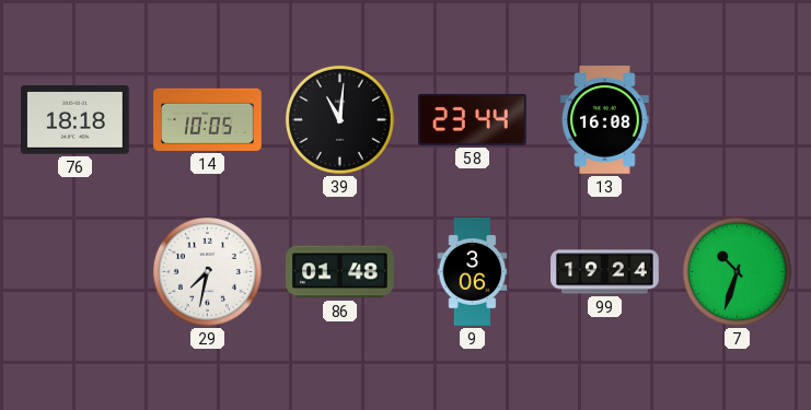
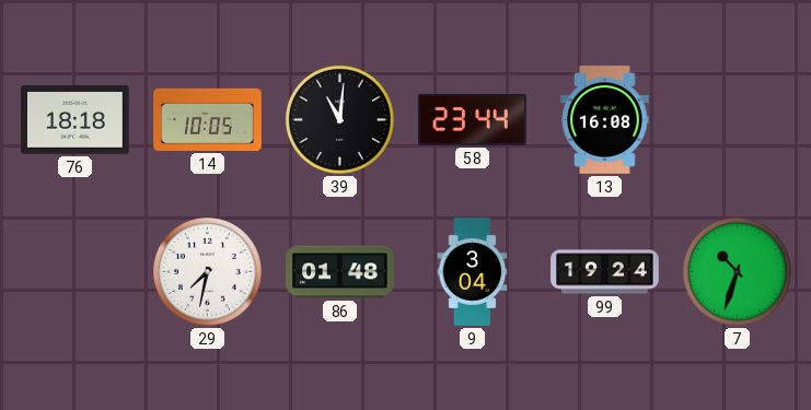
9: 3:06 -> 3:04 (473, 272)
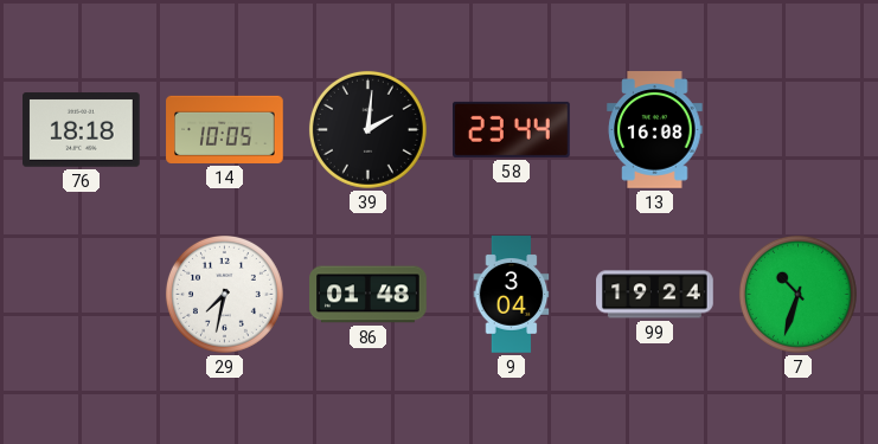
39: 11:01 -> 2:01 (367, 129)
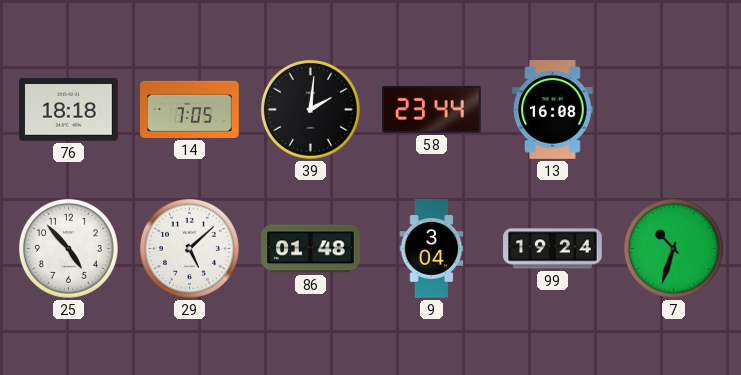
14: 10:05 -> 7:05 (190, 109)
25: none -> 4:53 (68, 248)
29: 7:32 -> 5:08 (189, 248)
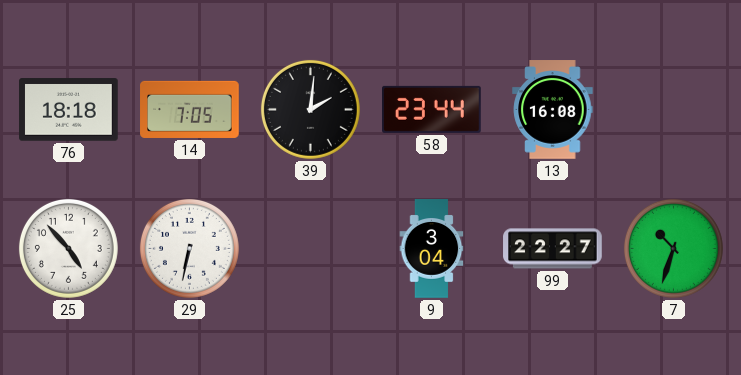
29: 5:08 -> 6:32 (189, 248)
86: 01:48 -> none (311, 249)
99: 19:24 -> 22:27 (553, 249)
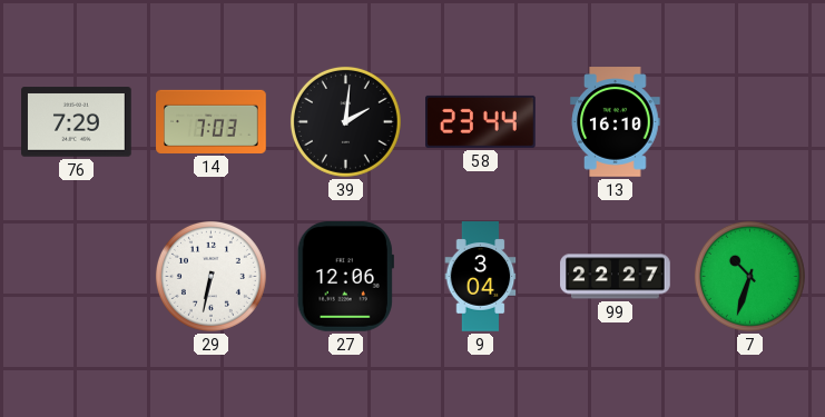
76: 18:18 -> 7:29 (77, 122)
14: 7:05 -> 7:03 (212, 121)
13: 16:08 -> 16:10 (616, 122)
25: 4:53 -> none (68, 248)
27: none -> 12:06 (345, 277)
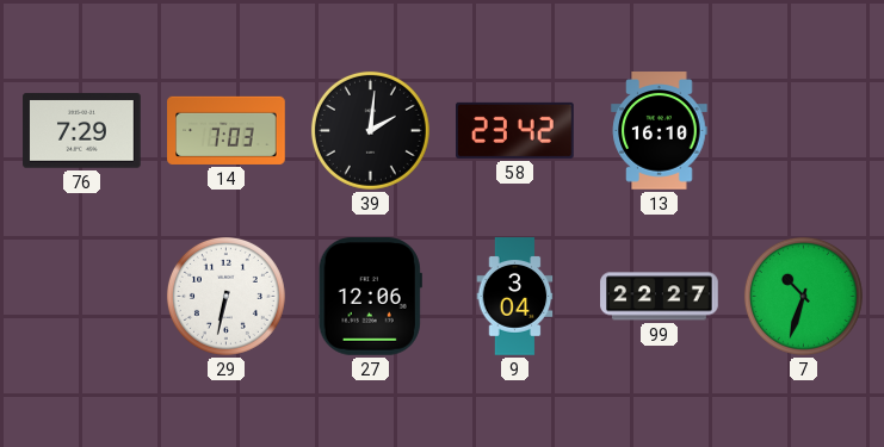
58: 23:44 -> 23:42 (515, 130)
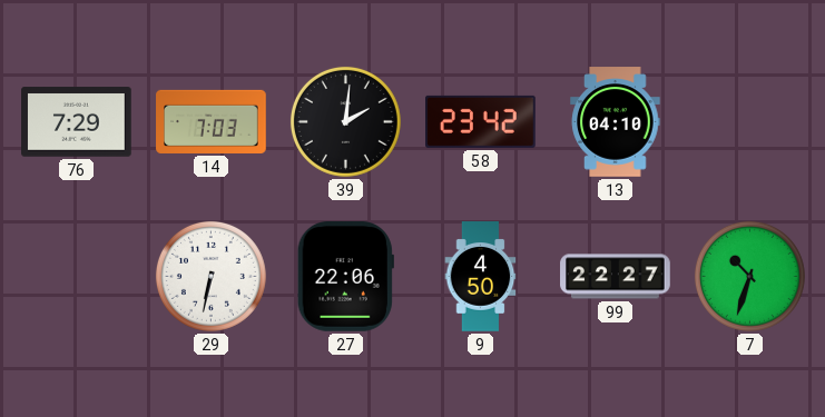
13: 16:10 -> 04:10 (616, 122)
27: 12:06 -> 22:06 (345, 277)
9: 3:04 -> 4:50 (481, 277)
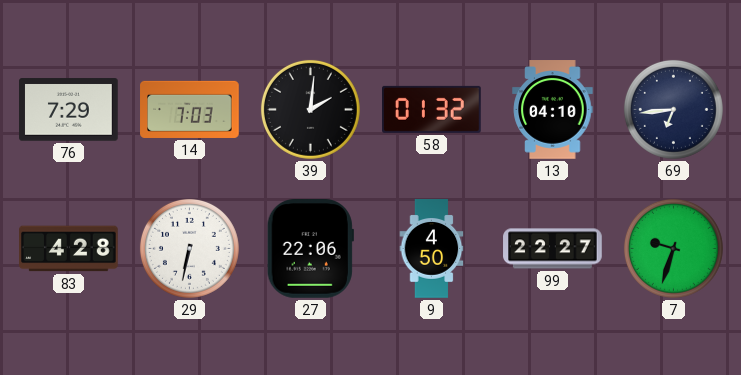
58: 23:42 -> 01:32 (432, 109)
69: none -> 6:44 (673, 109)
83: none -> 4:28 (69, 249)
7: 10:33 -> 9:33 (673, 248)
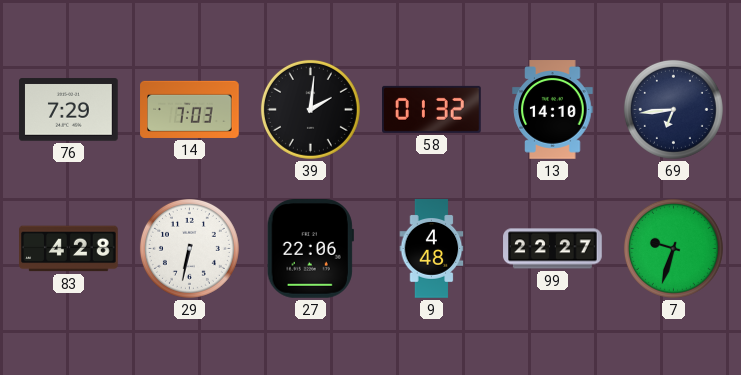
13: 04:10 -> 14:10 (553, 110)
9: 4:50 -> 4:48 (432, 249)
